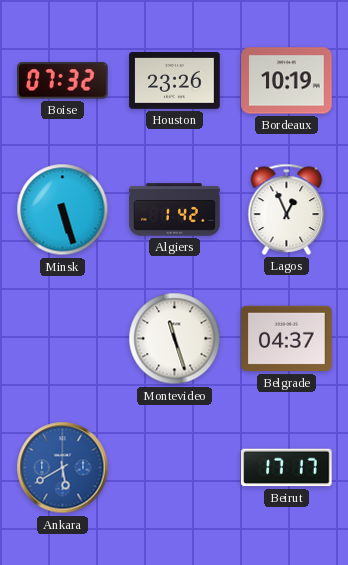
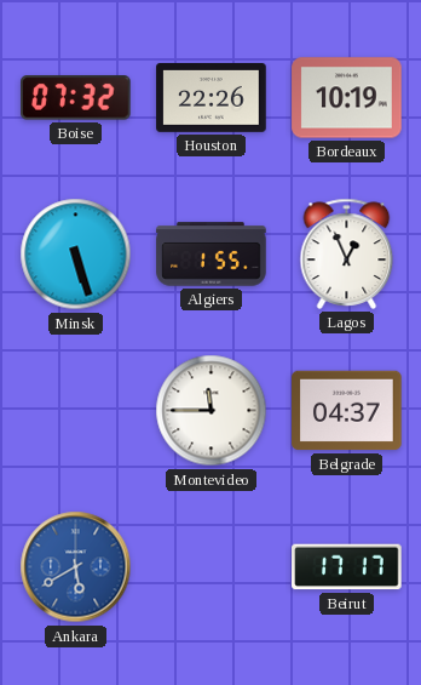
Houston: 23:26 -> 22:26 (212, 98)
Algiers: 1:42 -> 1:55 (212, 255)
Montevideo: 11:27 -> 11:45 (212, 411)
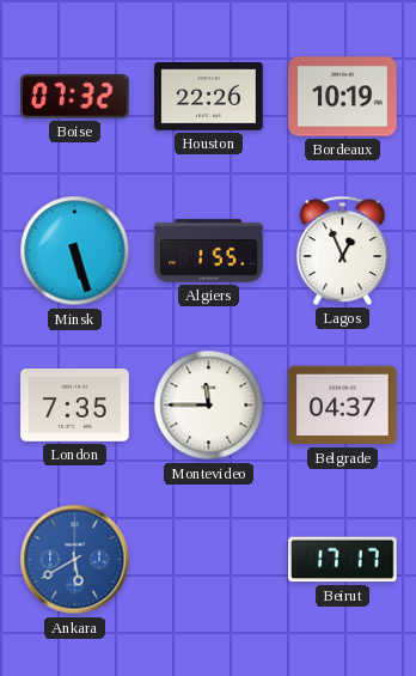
London: none -> 7:35 (75, 406)
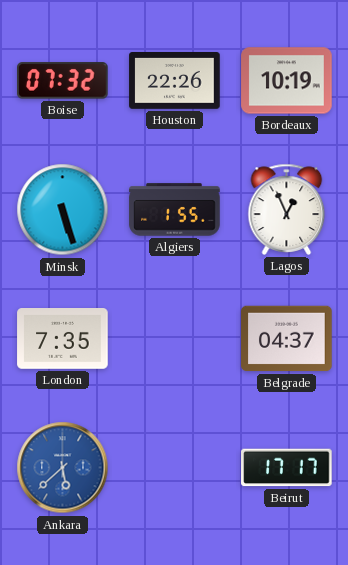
Montevideo: 11:45 -> none (209, 406)
Ankara: 5:40 -> 5:38 (63, 468)
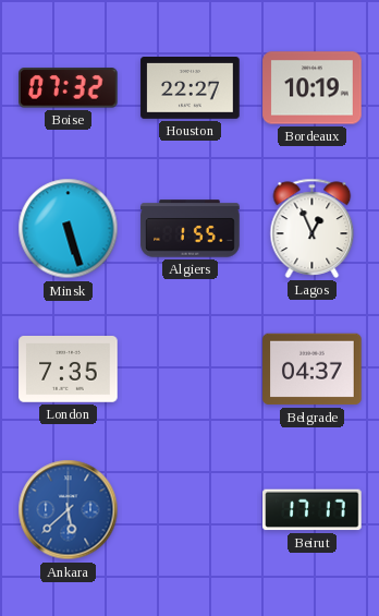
Houston: 22:26 -> 22:27 (191, 88)
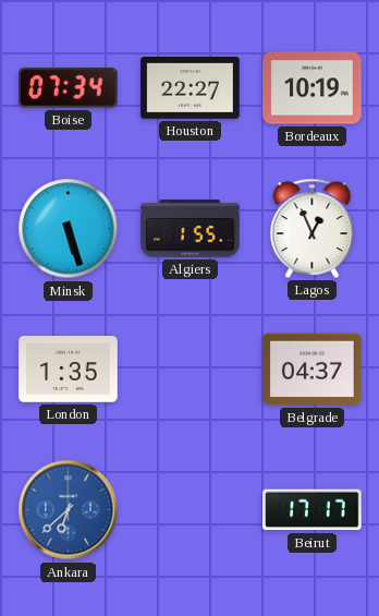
Boise: 07:32 -> 07:34 (69, 88)
London: 7:35 -> 1:35 (69, 370)
Ankara: 5:38 -> 6:38 (69, 510)
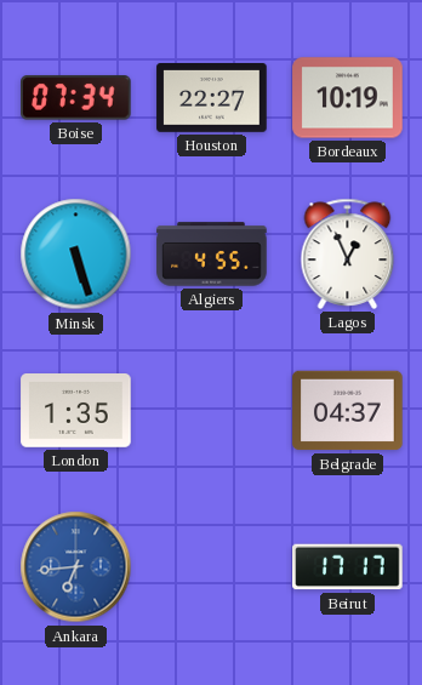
Algiers: 1:55 -> 4:55 (212, 255)
Ankara: 6:38 -> 6:44 (76, 567)
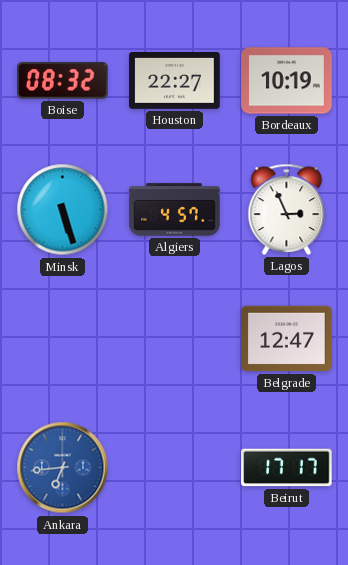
Boise: 07:34 -> 08:32 (63, 81)
Algiers: 4:55 -> 4:57 (175, 210)
Lagos: 12:56 -> 2:56 (287, 209)
London: 1:35 -> none (76, 411)
Belgrade: 04:37 -> 12:47 (287, 339)
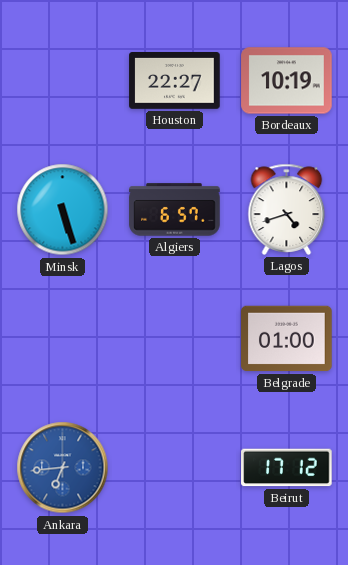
Boise: 08:32 -> none (63, 81)
Algiers: 4:57 -> 6:57 (175, 210)
Lagos: 2:56 -> 4:42 (287, 209)
Belgrade: 12:47 -> 01:00 (287, 339)
Beirut: 17:17 -> 17:12 (287, 468)
